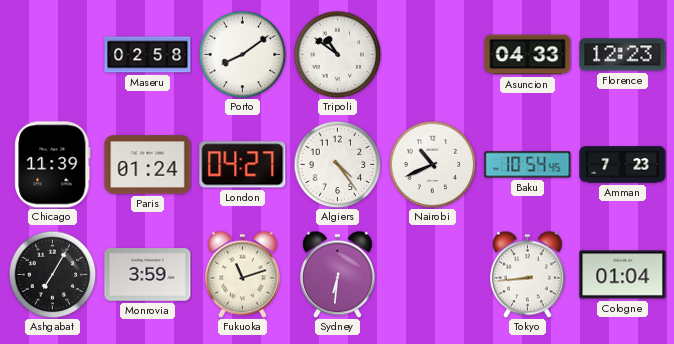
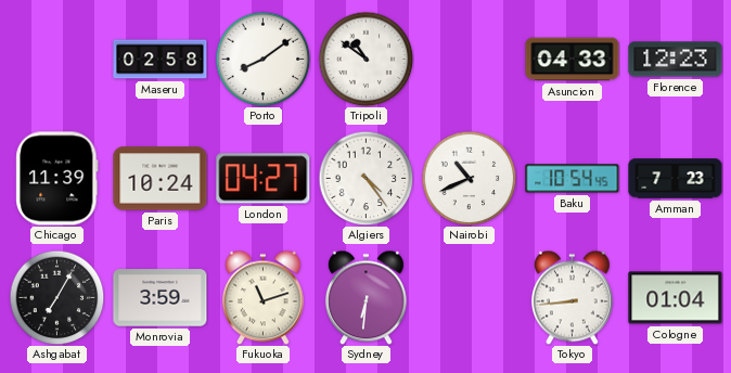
Paris: 01:24 -> 10:24 (161, 179)
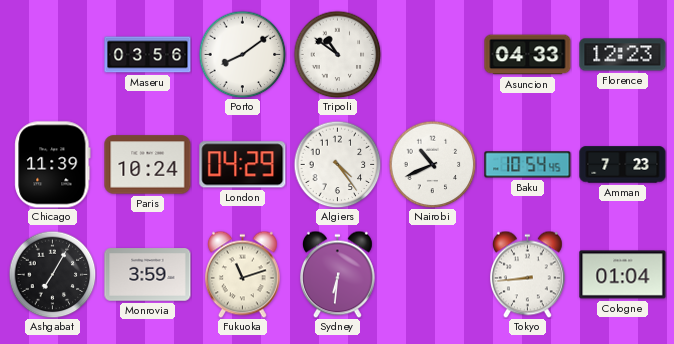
Maseru: 02:58 -> 03:56 (148, 55)
London: 04:27 -> 04:29 (243, 165)
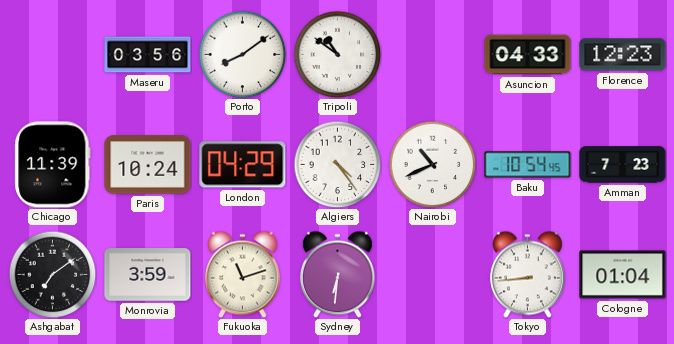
Ashgabat: 7:05 -> 7:09 (52, 274)
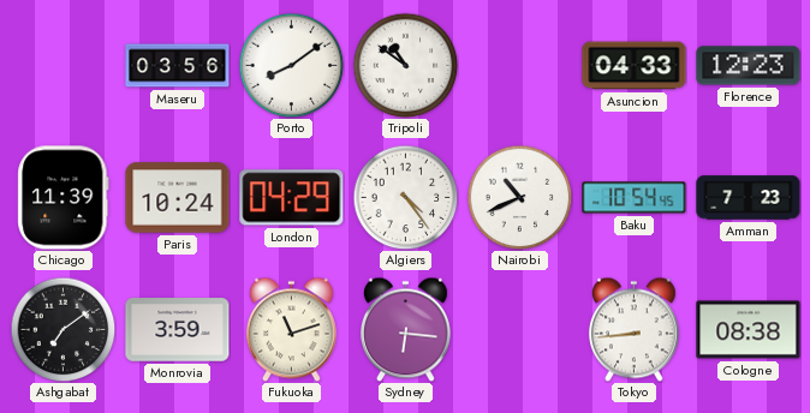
Sydney: 6:31 -> 6:16 (405, 329)
Cologne: 01:04 -> 08:38 (749, 330)
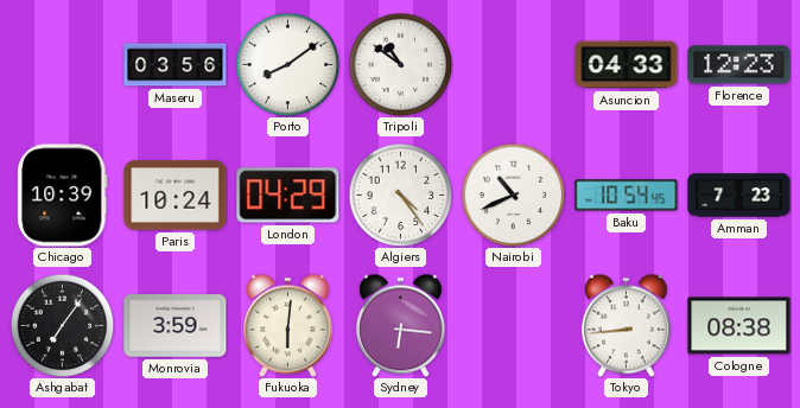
Chicago: 11:39 -> 10:39 (63, 196)
Ashgabat: 7:09 -> 7:06 (62, 325)
Fukuoka: 11:12 -> 6:01 (287, 325)
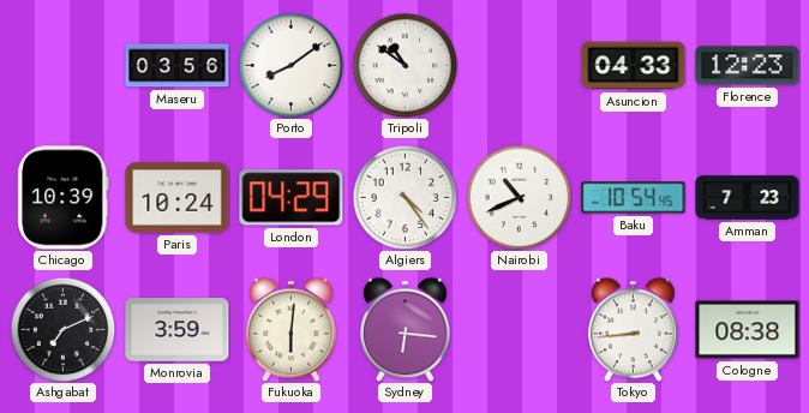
Ashgabat: 7:06 -> 7:11 (62, 329)
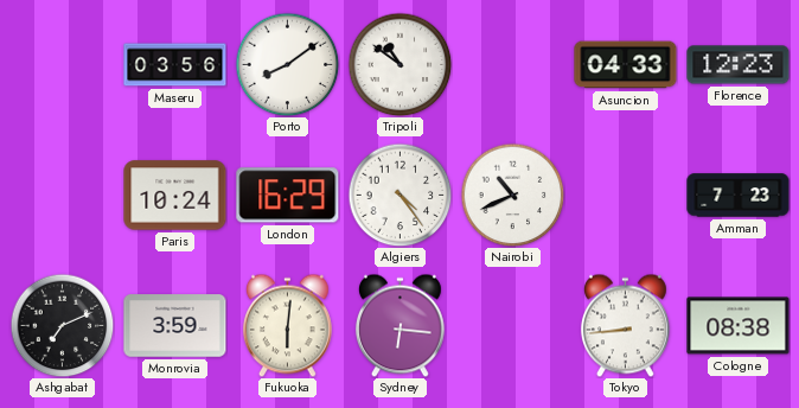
Chicago: 10:39 -> none (64, 198)
London: 04:29 -> 16:29 (288, 196)
Baku: 10:54 -> none (634, 198)
